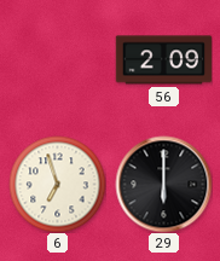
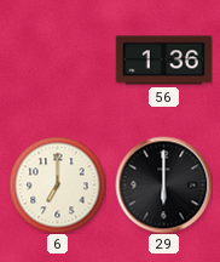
56: 2:09 -> 1:36 (163, 61)
6: 6:57 -> 7:00 (57, 184)
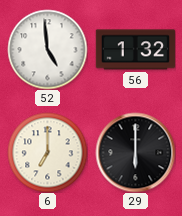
52: none -> 4:59 (47, 49)
56: 1:36 -> 1:32 (135, 50)
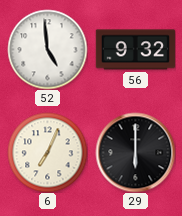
56: 1:32 -> 9:32 (135, 50)
6: 7:00 -> 7:04 (47, 152)
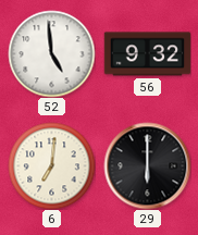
6: 7:04 -> 7:01 (51, 165)
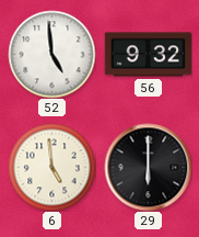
6: 7:01 -> 4:59 (51, 167)
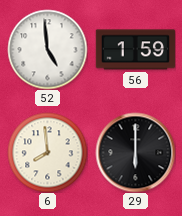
56: 9:32 -> 1:59 (135, 50)
6: 4:59 -> 7:59 (47, 152)
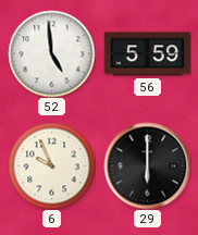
56: 1:59 -> 5:59 (147, 54)
6: 7:59 -> 9:56 (51, 165)
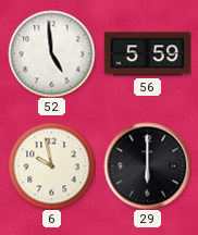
6: 9:56 -> 9:58 (51, 165)
